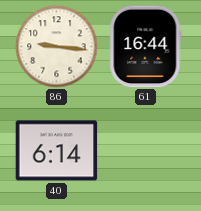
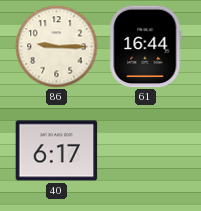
86: 9:16 -> 9:15 (57, 47)
40: 6:14 -> 6:17 (57, 151)
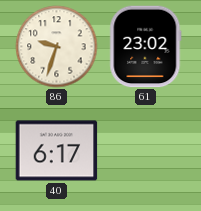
86: 9:15 -> 9:33 (57, 47)
61: 16:44 -> 23:02 (146, 47)
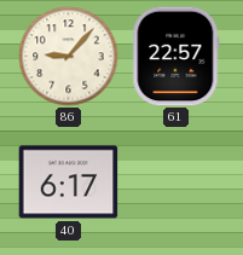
86: 9:33 -> 9:07 (69, 57)
61: 23:02 -> 22:57 (177, 57)
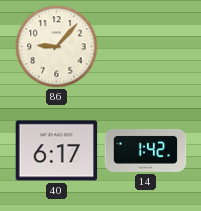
61: 22:57 -> none (177, 57)
14: none -> 1:42 (146, 150)
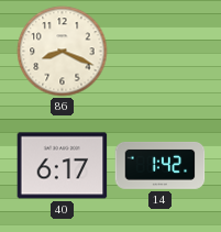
86: 9:07 -> 8:19 (63, 52)
